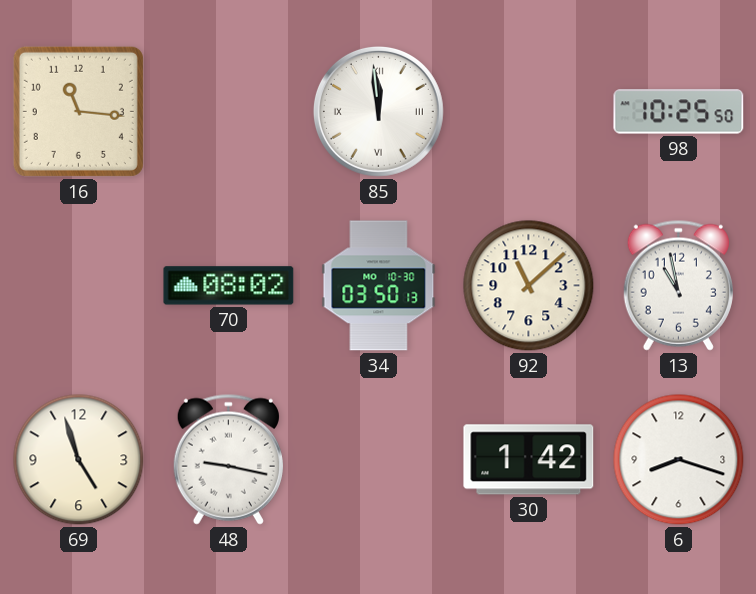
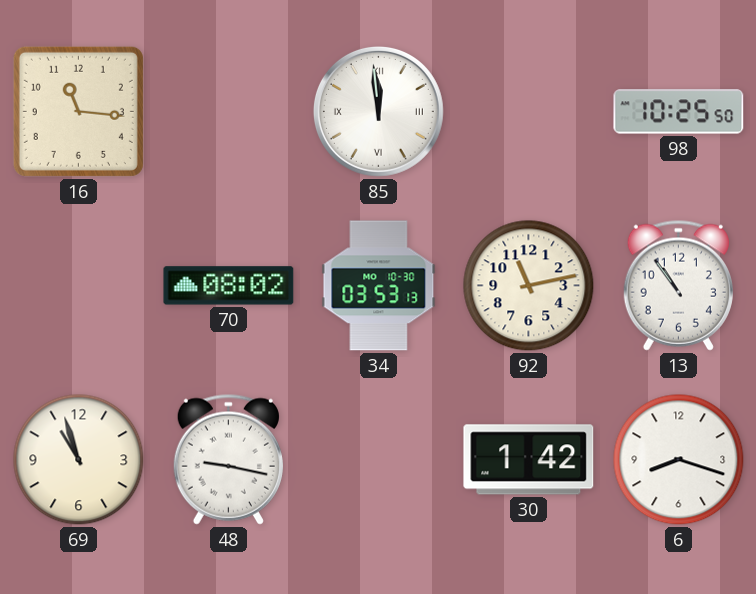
34: 03:50 -> 03:53 (379, 286)
92: 11:08 -> 11:13 (529, 286)
13: 10:58 -> 10:54 (678, 285)
69: 4:57 -> 10:57 (79, 460)
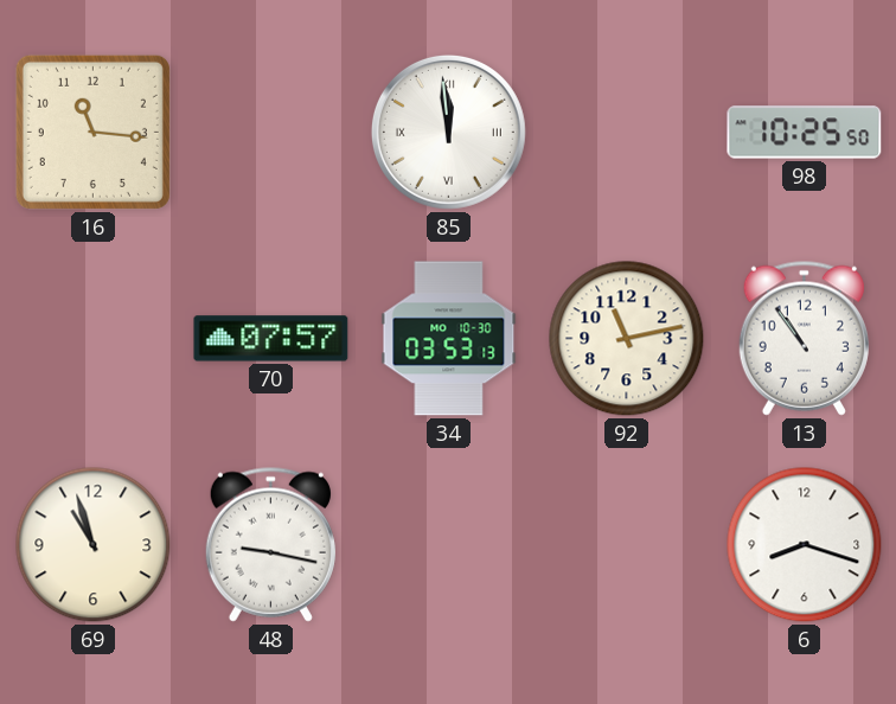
70: 08:02 -> 07:57 (271, 339)
30: 1:42 -> none (529, 460)
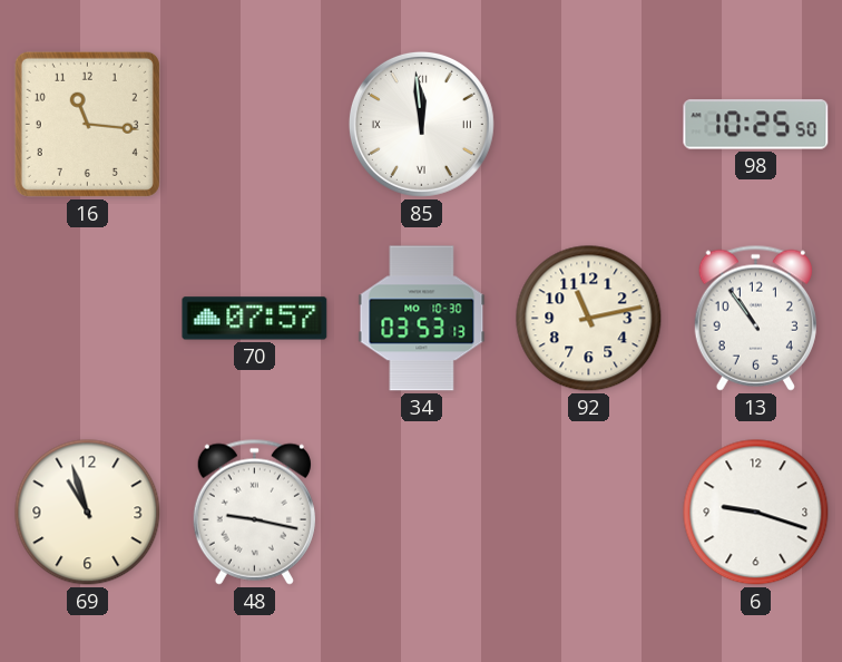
6: 8:18 -> 9:18 (756, 513)
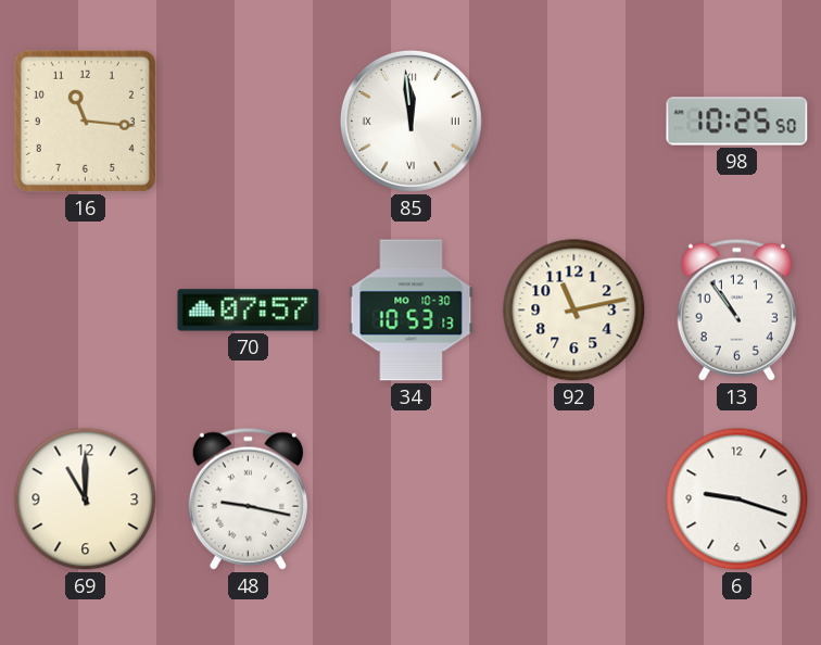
34: 03:53 -> 10:53 (412, 311)
69: 10:57 -> 11:00 (86, 499)
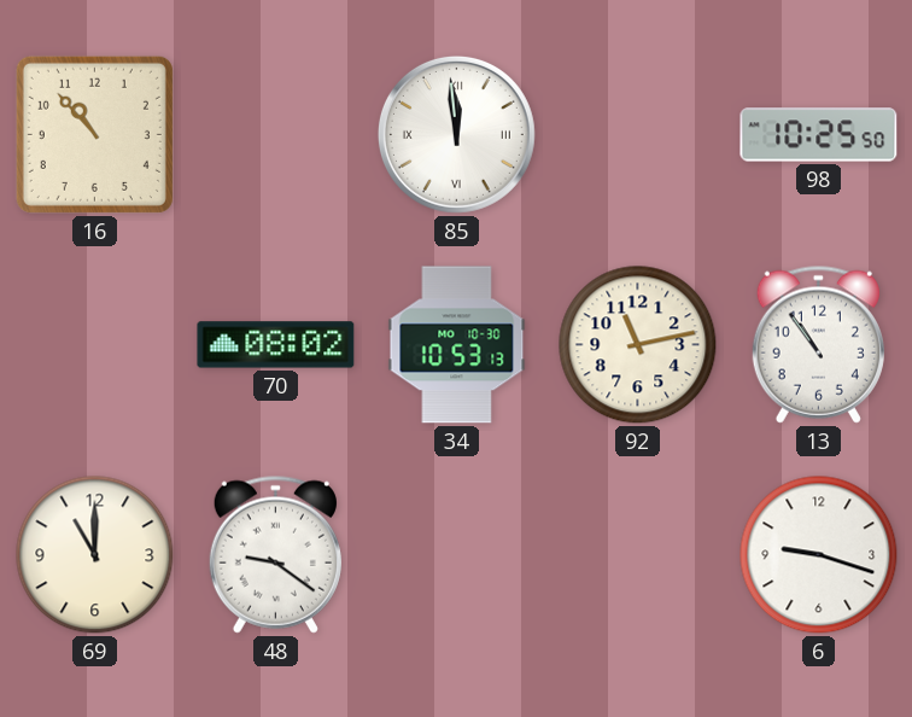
16: 11:16 -> 10:53 (94, 134)
70: 07:57 -> 08:02 (276, 345)
48: 9:17 -> 9:21 (275, 554)
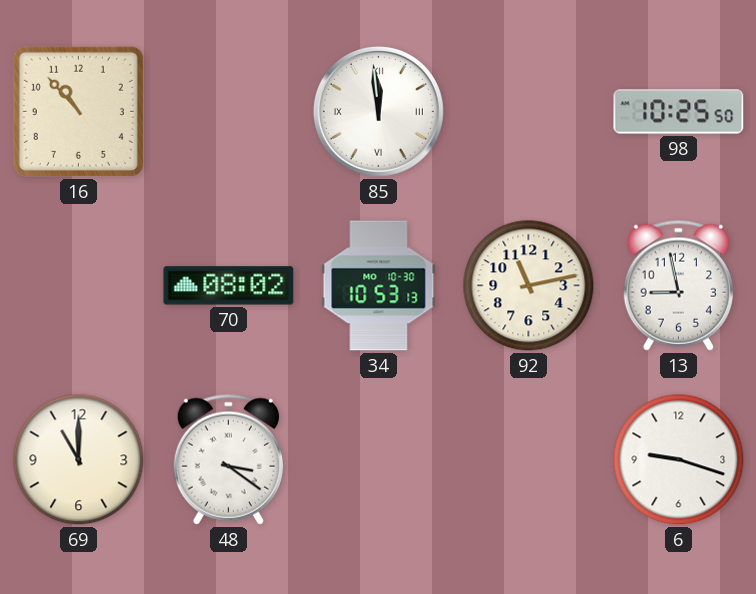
13: 10:54 -> 8:58 (678, 285)
48: 9:21 -> 3:21 (228, 459)
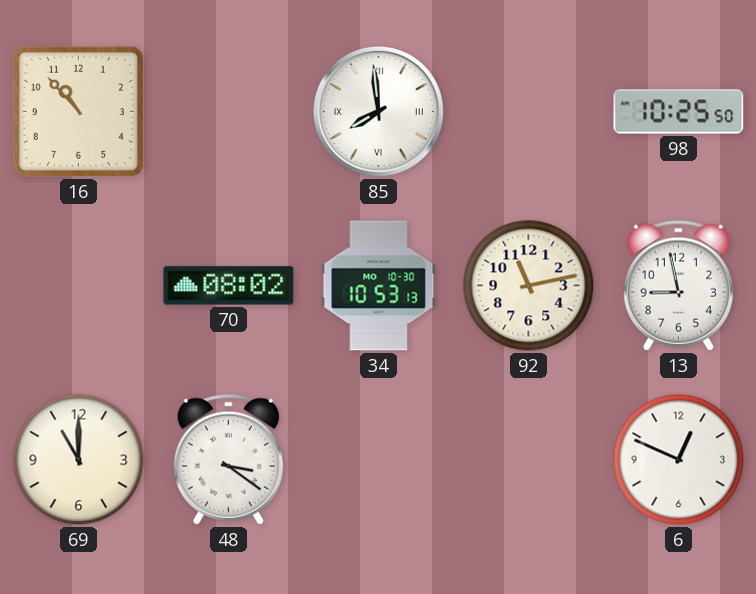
85: 11:59 -> 7:59 (378, 111)
6: 9:18 -> 12:49 (679, 460)
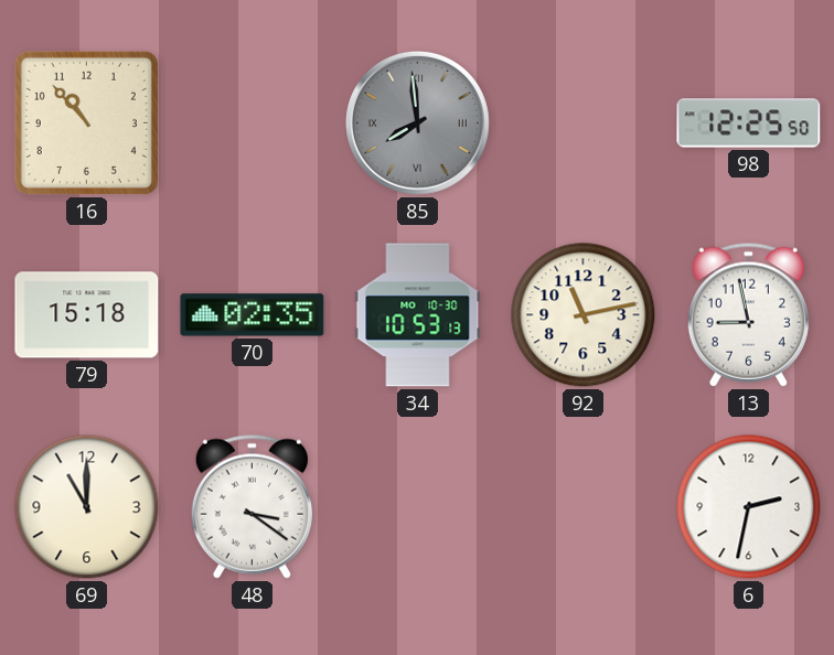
85 dial: white -> grey (417, 122)
98: 10:25 -> 12:25 (749, 124)
79: none -> 15:18 (87, 315)
70: 08:02 -> 02:35 (253, 315)
6: 12:49 -> 2:32 (749, 507)
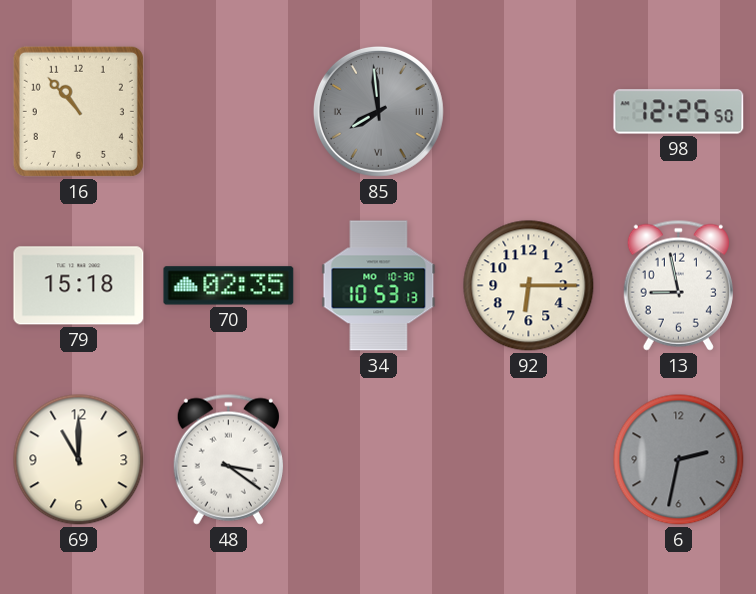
92: 11:13 -> 6:15 (529, 286)
6 dial: white -> grey (679, 460)
